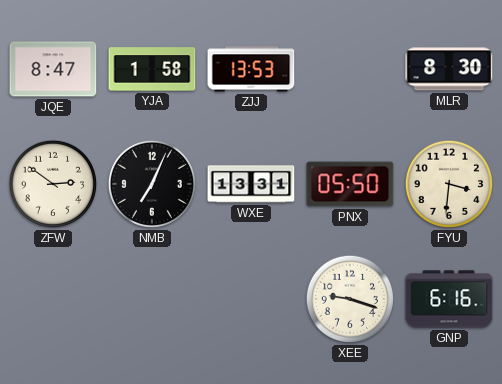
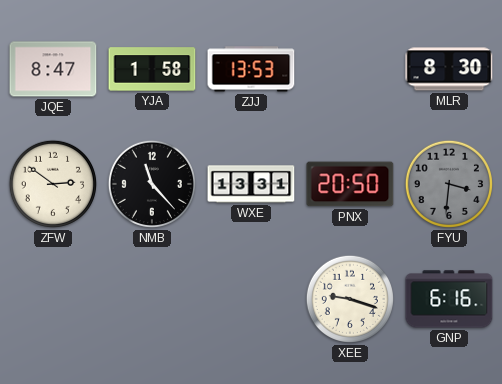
NMB: 7:04 -> 11:23 (152, 184)
PNX: 05:50 -> 20:50 (350, 184)
FYU dial: cream -> grey (449, 184)
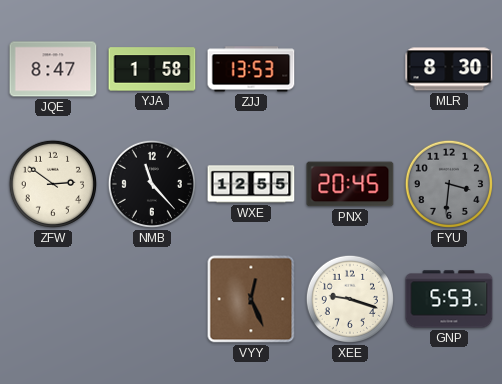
WXE: 13:31 -> 12:55 (251, 184)
PNX: 20:50 -> 20:45 (350, 184)
VYY: none -> 12:26 (251, 299)
GNP: 6:16 -> 5:53 (449, 299)
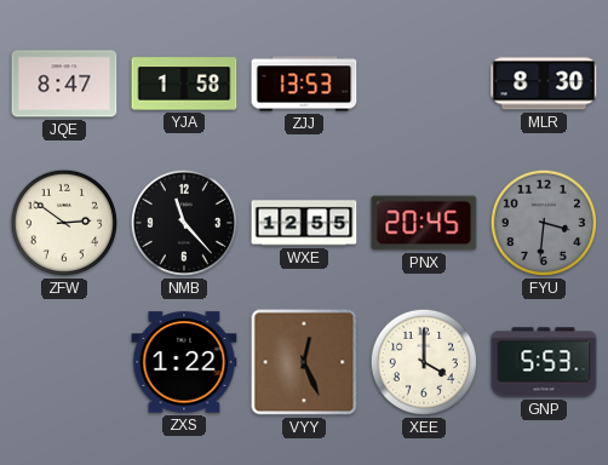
ZXS: none -> 1:22 (184, 362)
XEE: 9:18 -> 4:00 (424, 362)
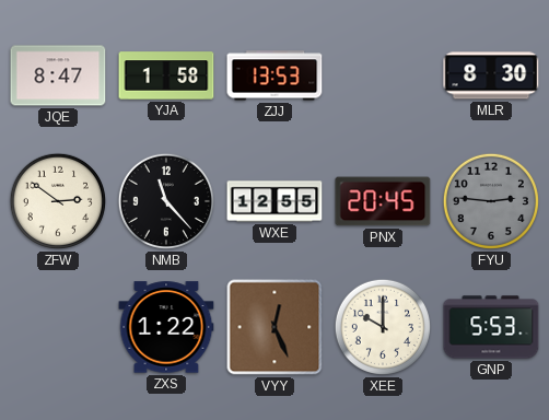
FYU: 3:31 -> 2:46 (491, 201)
XEE: 4:00 -> 10:00 (383, 327)
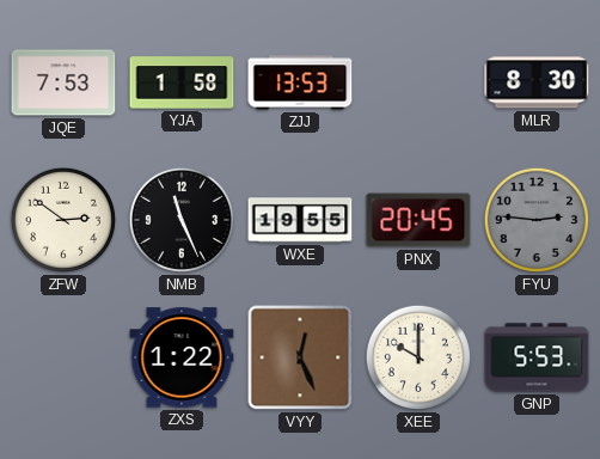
JQE: 8:47 -> 7:53 (63, 82)
NMB: 11:23 -> 11:26 (182, 220)
WXE: 12:55 -> 19:55 (300, 220)
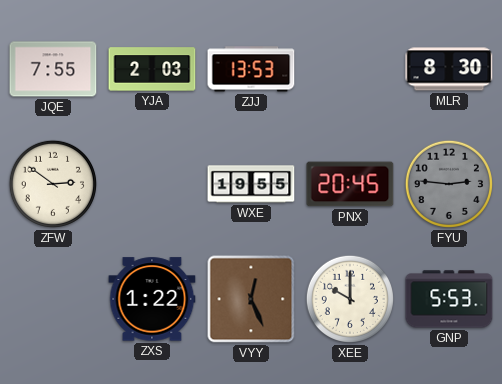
JQE: 7:53 -> 7:55 (53, 69)
YJA: 1:58 -> 2:03 (152, 69)
NMB: 11:26 -> none (182, 220)
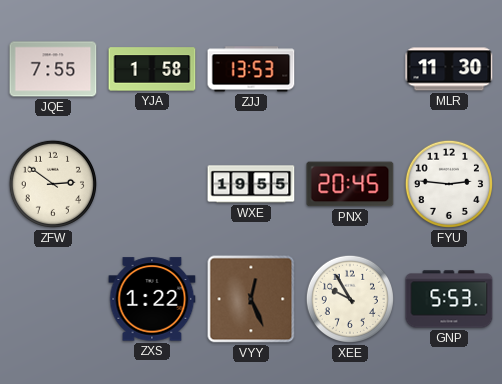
YJA: 2:03 -> 1:58 (152, 69)
MLR: 8:30 -> 11:30 (449, 69)
FYU dial: grey -> white (449, 184)
XEE: 10:00 -> 9:55 (350, 299)
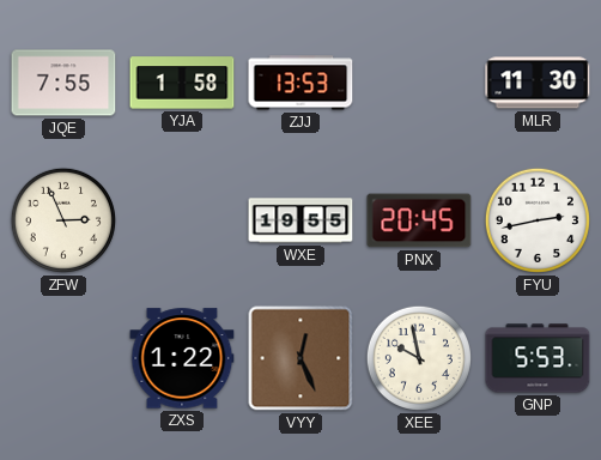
ZFW: 2:51 -> 2:56 (63, 220)
FYU: 2:46 -> 2:43 (538, 220)
XEE: 9:55 -> 9:58 (419, 358)
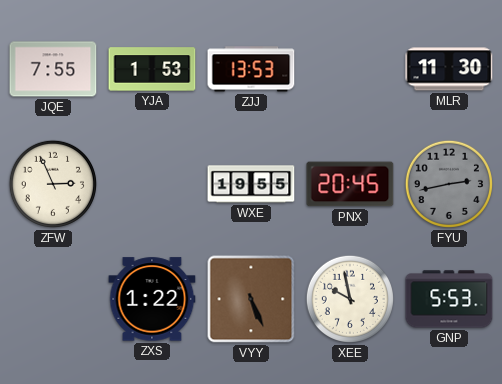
YJA: 1:58 -> 1:53 (152, 69)
FYU dial: white -> grey (449, 184)
VYY: 12:26 -> 5:26 (251, 299)
